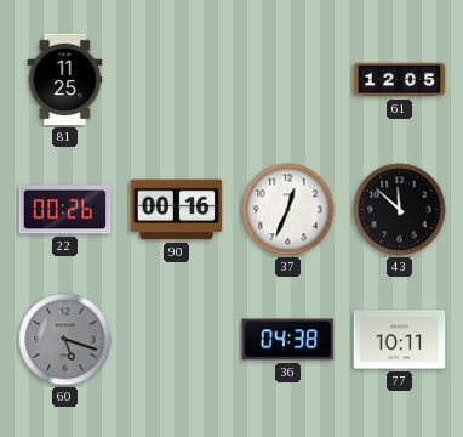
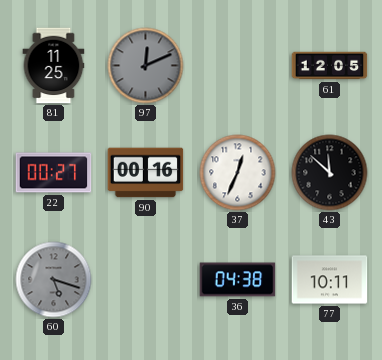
97: none -> 12:11 (146, 66)
22: 00:26 -> 00:27 (54, 173)
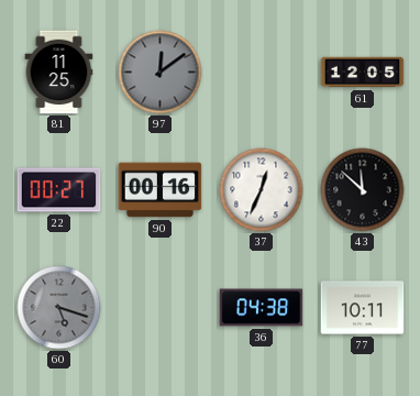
97: 12:11 -> 12:09 (161, 73)
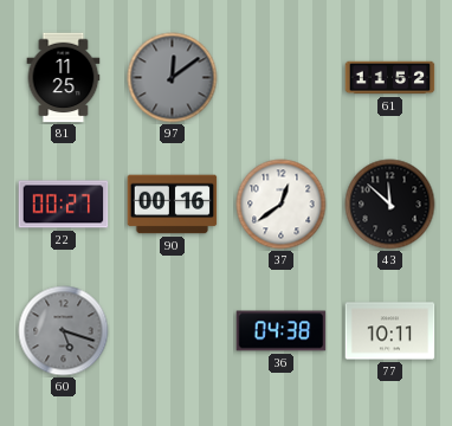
61: 12:05 -> 11:52 (390, 78)
37: 12:34 -> 12:39 (282, 205)
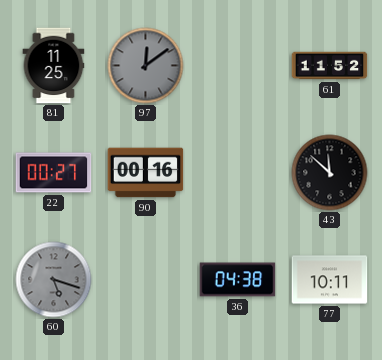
37: 12:39 -> none (282, 205)
